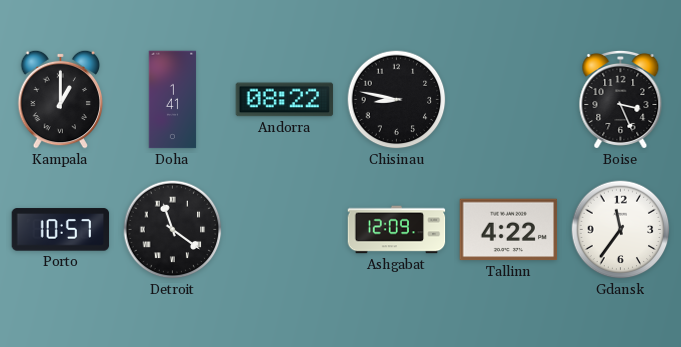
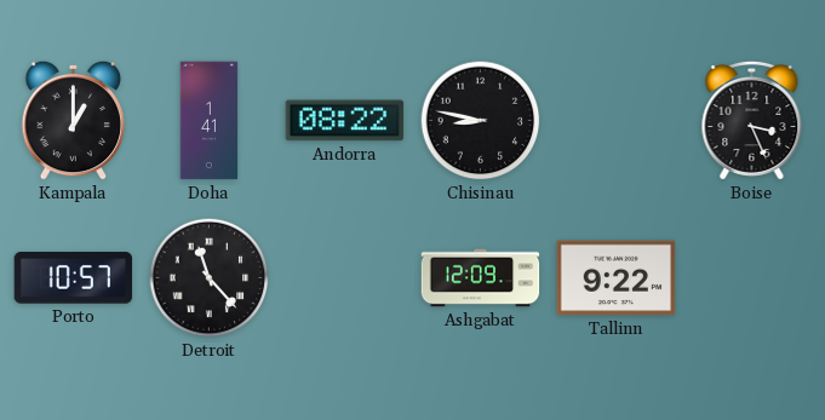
Detroit: 11:21 -> 11:23 (210, 278)
Tallinn: 4:22 -> 9:22 (617, 278)
Gdansk: 11:36 -> none (621, 230)
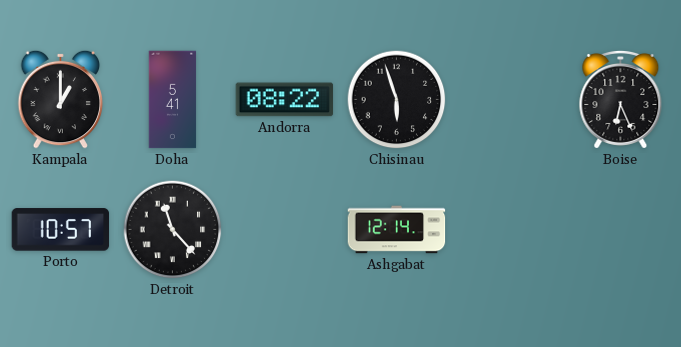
Doha: 1:41 -> 5:41 (173, 100)
Chisinau: 8:47 -> 5:57 (397, 100)
Boise: 3:26 -> 6:26 (621, 99)
Ashgabat: 12:09 -> 12:14 (397, 230)
Tallinn: 9:22 -> none (617, 278)
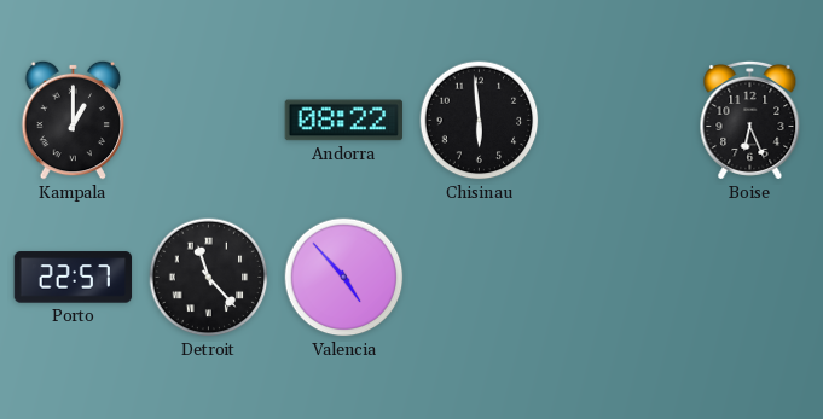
Doha: 5:41 -> none (173, 100)
Chisinau: 5:57 -> 5:59 (480, 121)
Porto: 10:57 -> 22:57 (74, 278)
Valencia: none -> 4:53 (344, 278)
Ashgabat: 12:14 -> none (397, 230)
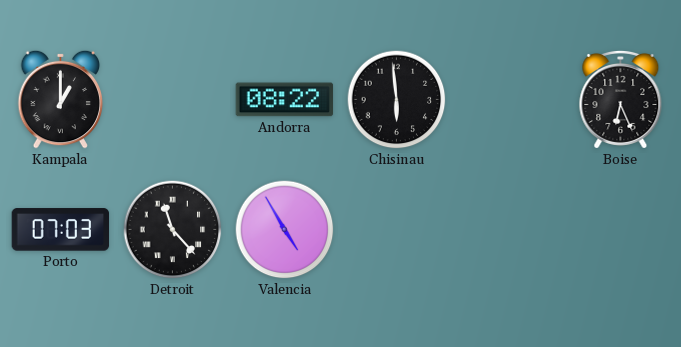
Porto: 22:57 -> 07:03 (61, 230)
Valencia: 4:53 -> 4:55 (285, 230)
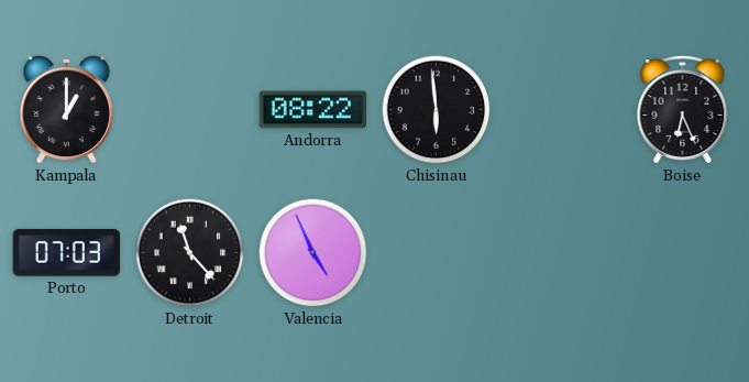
Valencia: 4:55 -> 4:56 (313, 253)
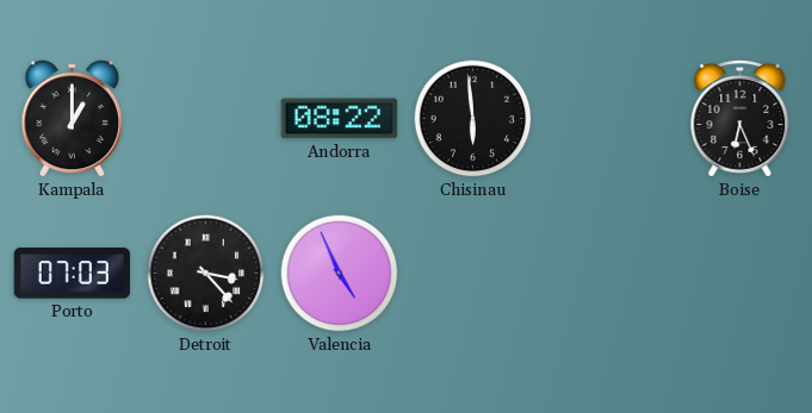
Detroit: 11:23 -> 3:23 (206, 274)
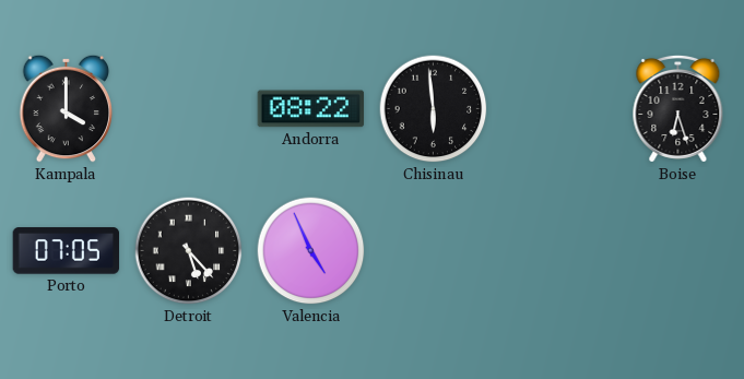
Kampala: 1:00 -> 4:00 (67, 108)
Boise: 6:26 -> 6:27 (678, 108)
Porto: 07:03 -> 07:05 (67, 251)
Detroit: 3:23 -> 5:23 (189, 251)
